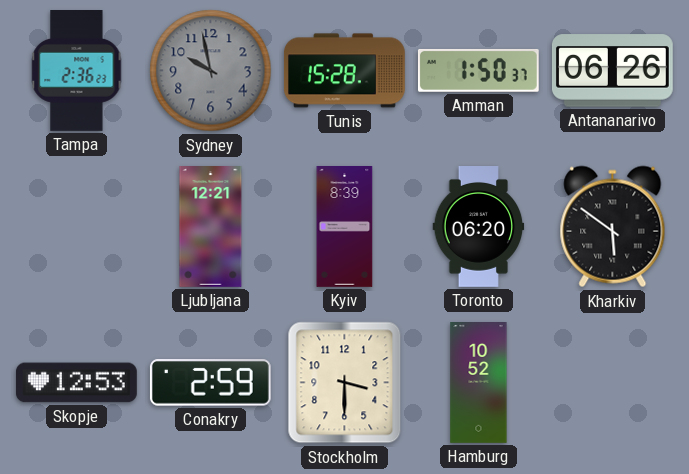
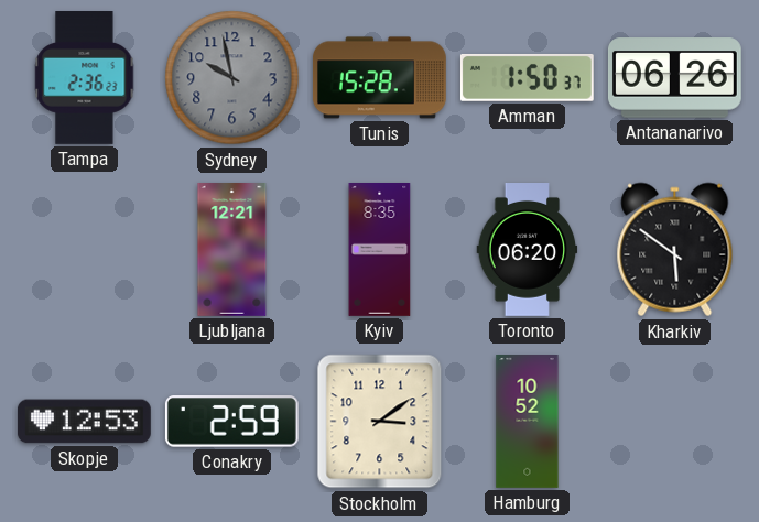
Kyiv: 8:39 -> 8:35 (380, 250)
Stockholm: 3:30 -> 3:09 (380, 422)
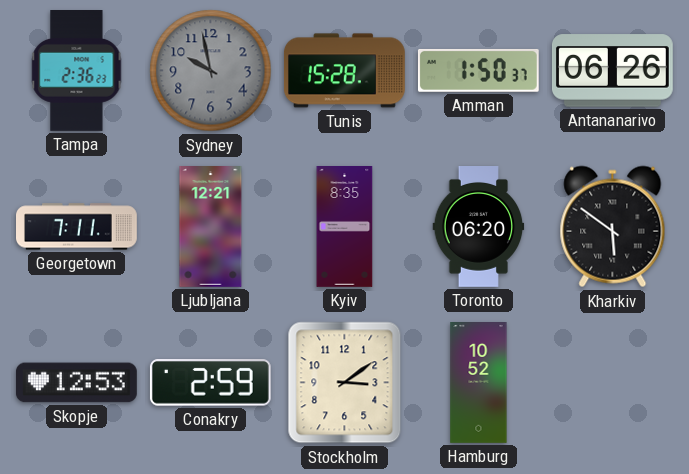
Georgetown: none -> 7:11 (77, 227)
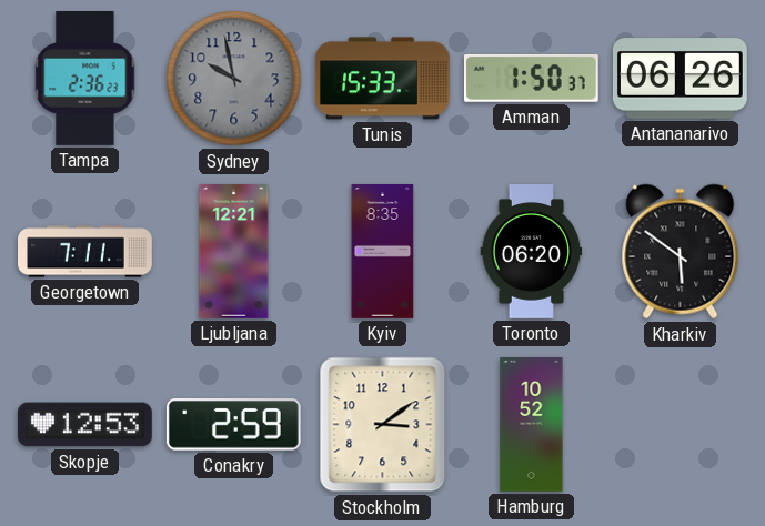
Tunis: 15:28 -> 15:33 (382, 79)
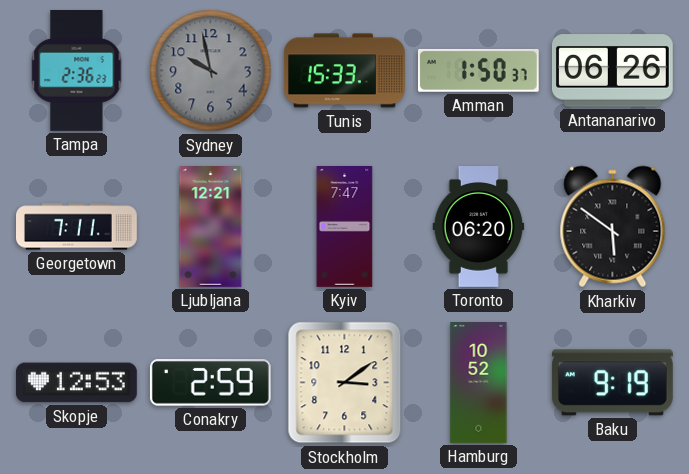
Kyiv: 8:35 -> 7:47 (345, 227)
Baku: none -> 9:19 (612, 383)
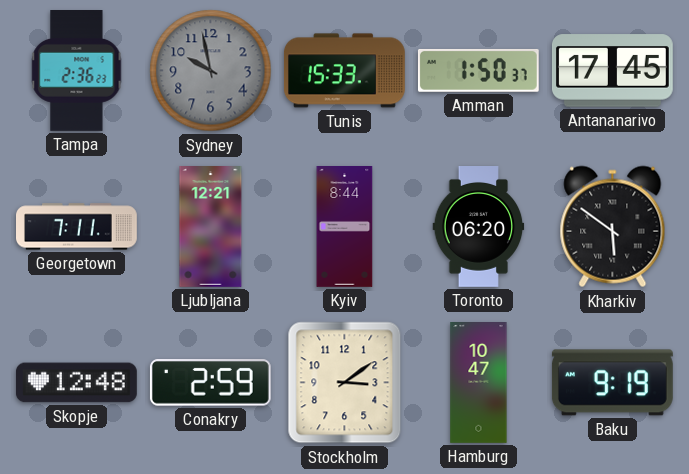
Antananarivo: 06:26 -> 17:45 (612, 71)
Kyiv: 7:47 -> 8:44 (345, 227)
Skopje: 12:53 -> 12:48 (76, 383)
Hamburg: 10:52 -> 10:47 (479, 383)
